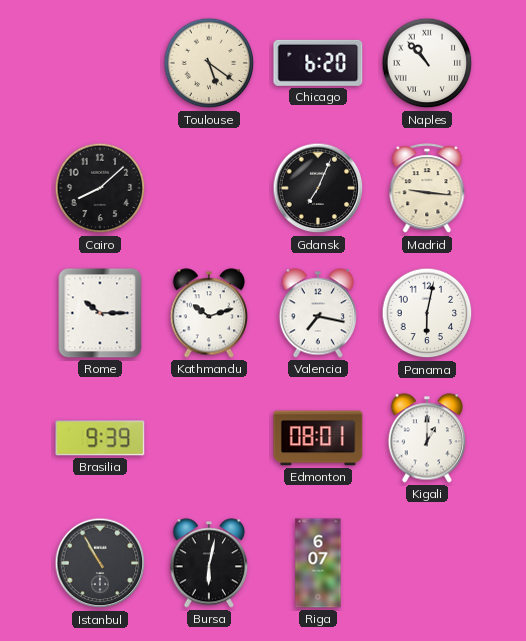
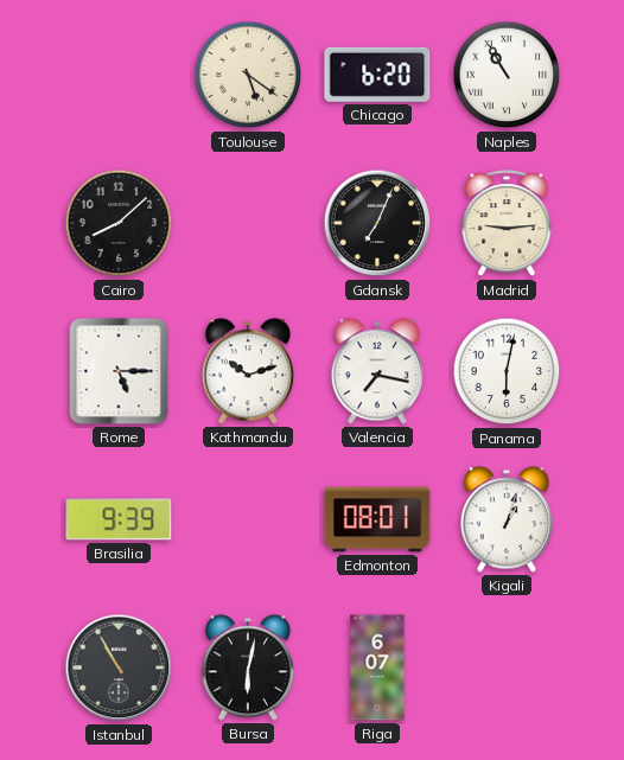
Naples: 10:53 -> 10:55 (507, 75)
Madrid: 9:16 -> 9:14 (507, 224)
Rome: 10:15 -> 5:15 (119, 371)
Kigali: 1:00 -> 1:03 (505, 519)
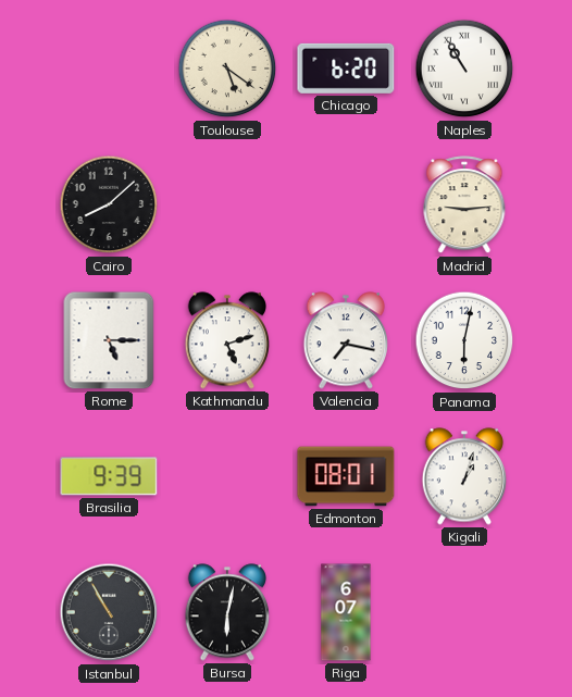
Gdansk: 7:04 -> none (377, 223)
Kathmandu: 10:12 -> 5:12 (226, 340)
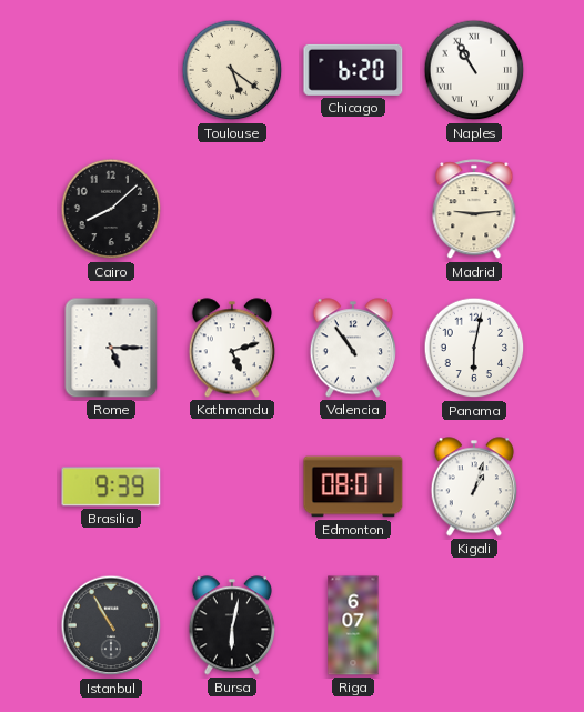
Valencia: 7:17 -> 10:54 (352, 348)
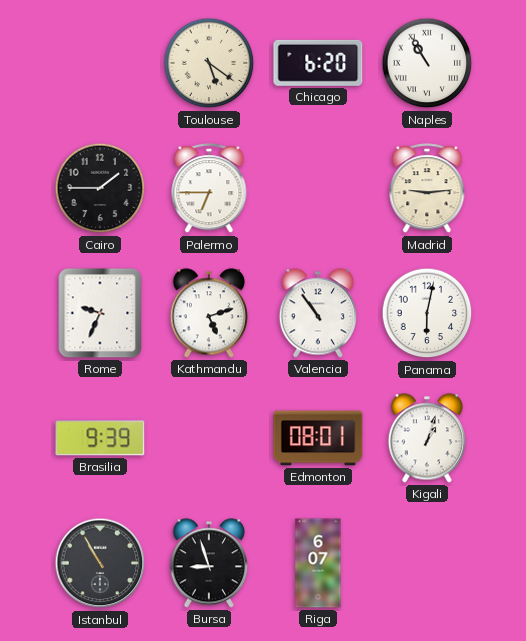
Cairo: 8:08 -> 1:45 (100, 188)
Palermo: none -> 6:45 (209, 189)
Rome: 5:15 -> 9:34 (100, 313)
Bursa: 6:02 -> 8:57 (208, 563)
